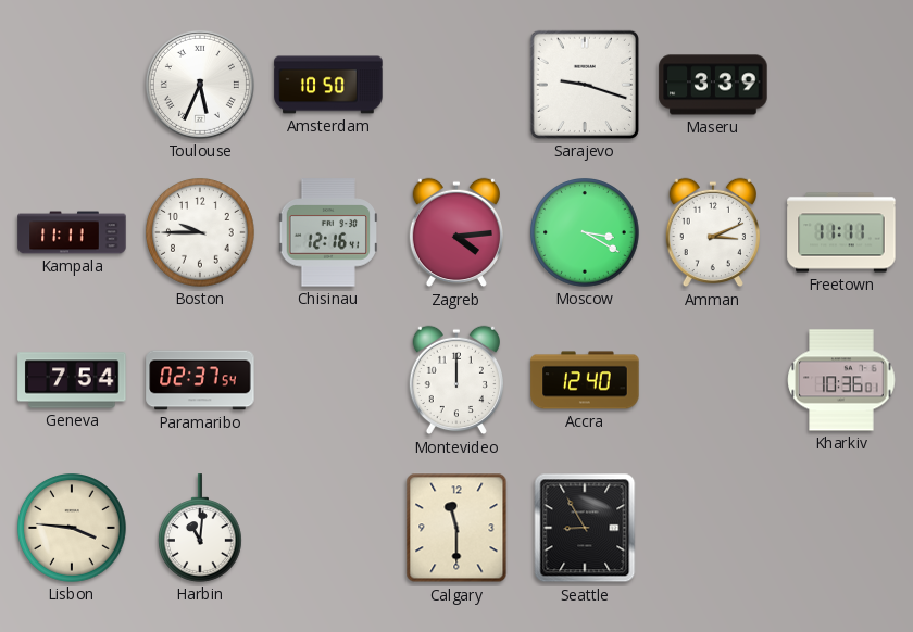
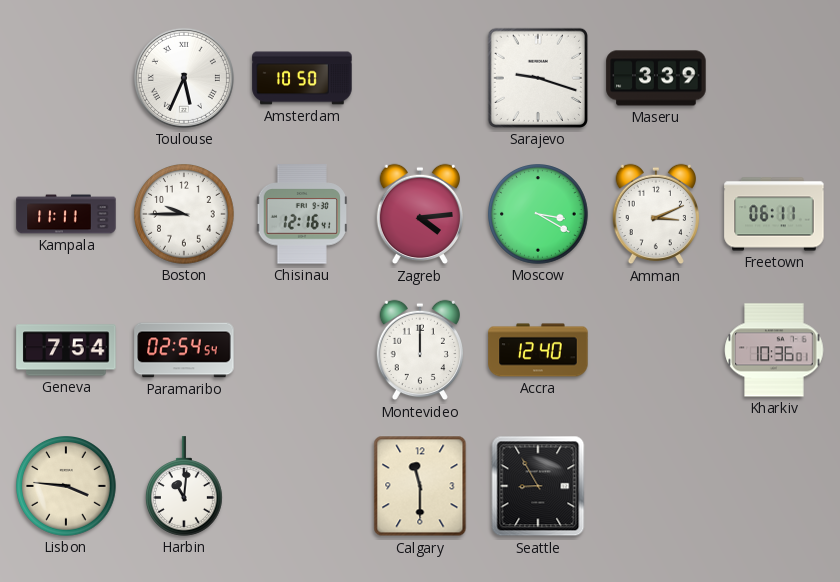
Freetown: 11:11 -> 06:11 (774, 214)
Paramaribo: 02:37 -> 02:54 (184, 350)
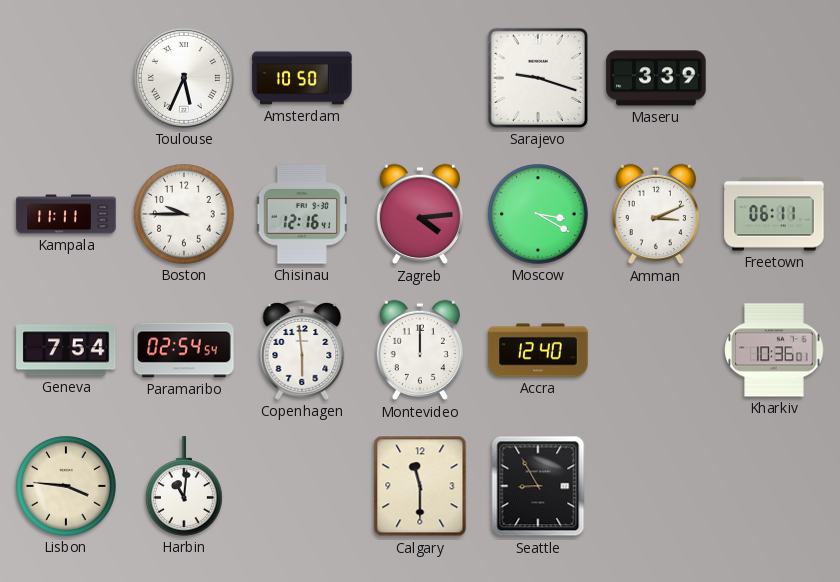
Copenhagen: none -> 5:59 (302, 350)
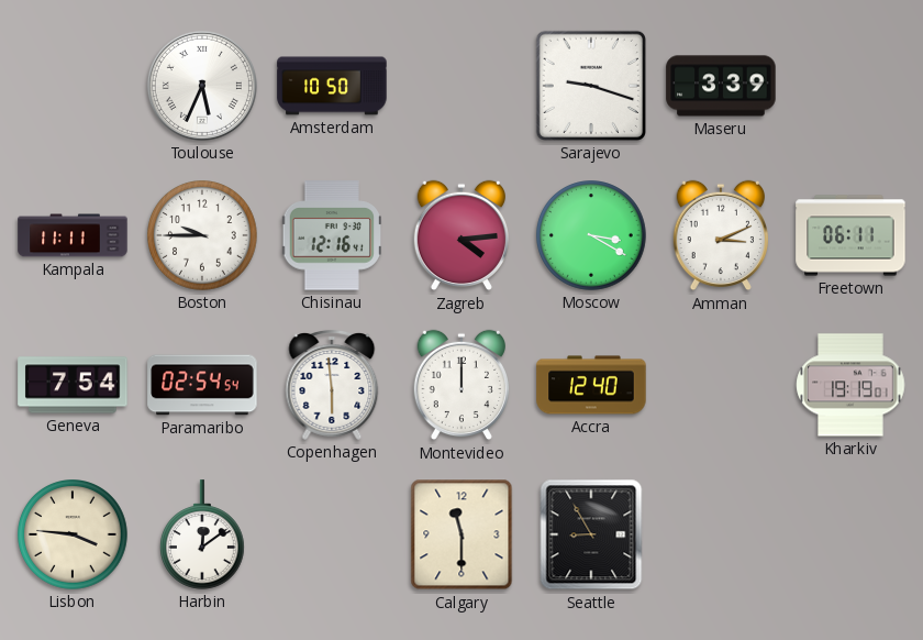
Kharkiv: 10:36 -> 19:19 (850, 385)
Harbin: 11:01 -> 12:09 (203, 534)
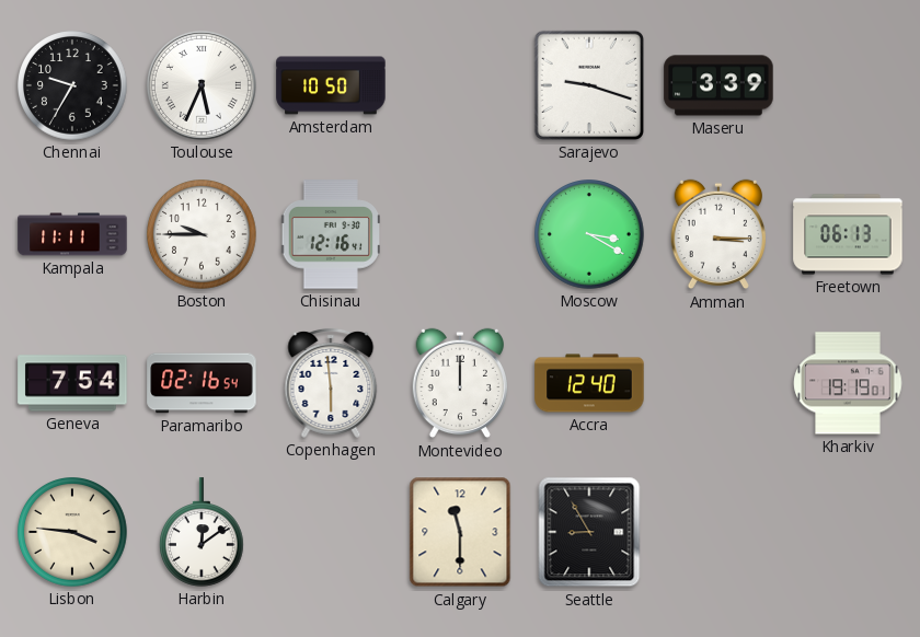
Chennai: none -> 9:35 (73, 86)
Zagreb: 4:14 -> none (460, 235)
Amman: 3:11 -> 3:15 (717, 234)
Freetown: 06:11 -> 06:13 (848, 234)
Paramaribo: 02:54 -> 02:16 (202, 383)
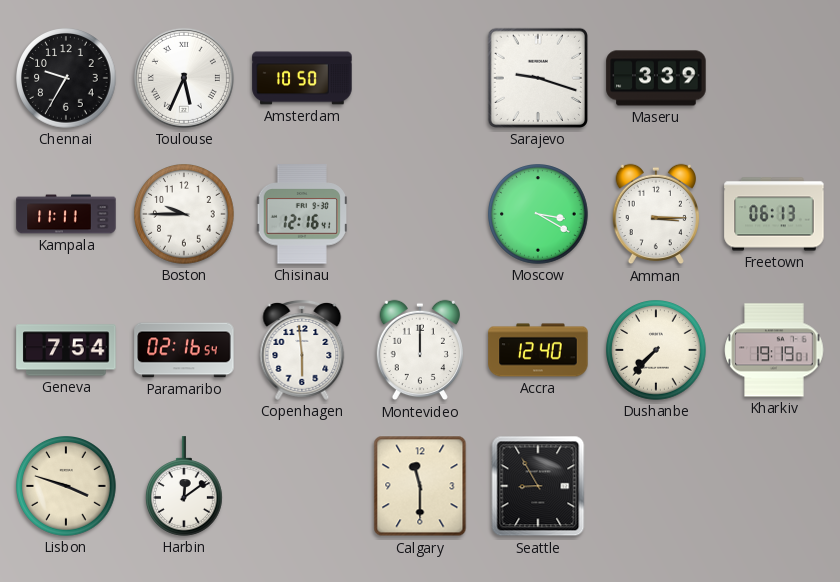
Dushanbe: none -> 7:37 (657, 351)
Lisbon: 3:46 -> 3:48 (67, 487)
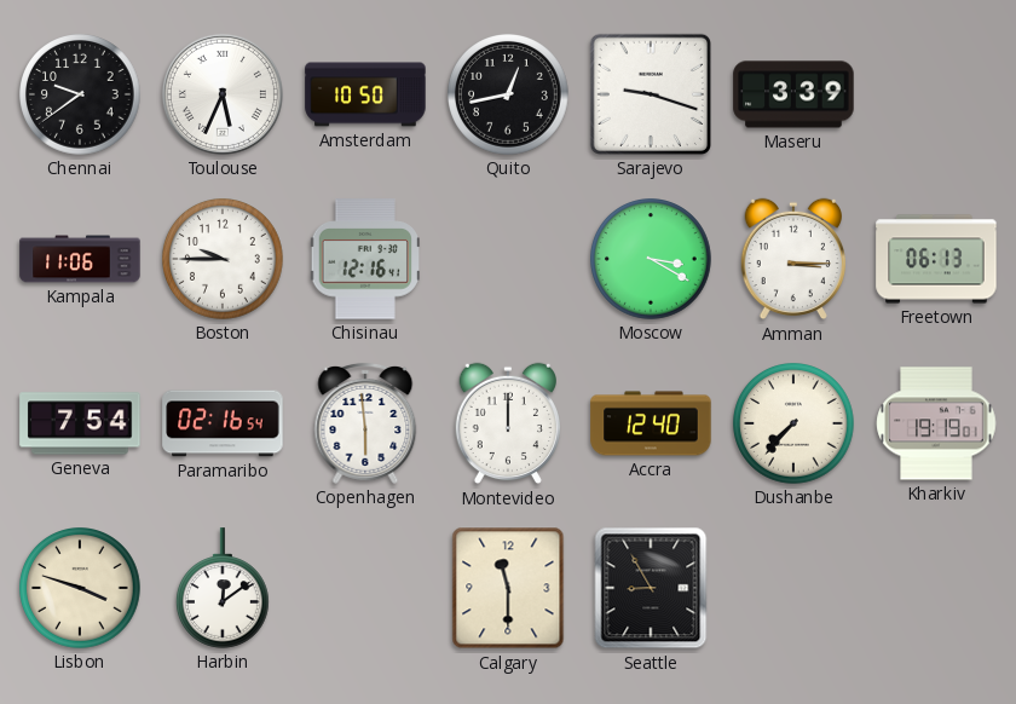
Chennai: 9:35 -> 9:39 (81, 96)
Quito: none -> 12:43 (509, 96)
Kampala: 11:11 -> 11:06 (80, 259)
